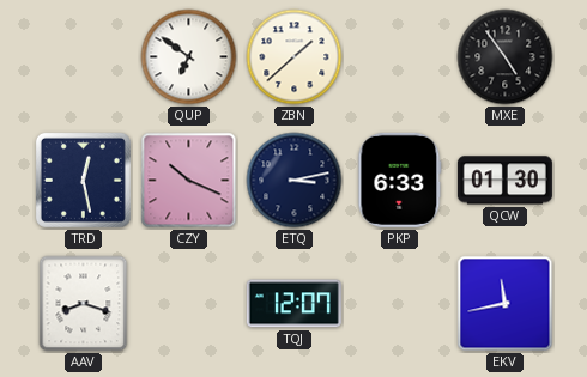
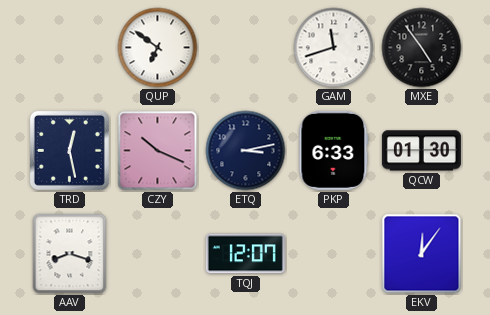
ZBN: 1:38 -> none (295, 57)
GAM: none -> 11:42 (334, 48)
EKV: 11:43 -> 12:06 (422, 254)
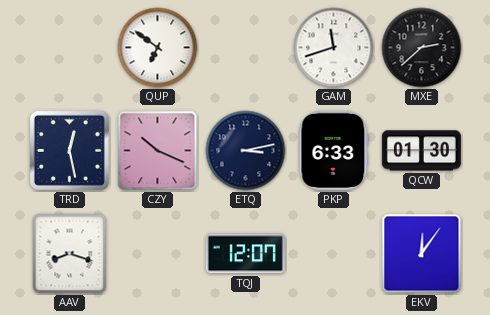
MXE: 4:54 -> 2:38 (422, 48)
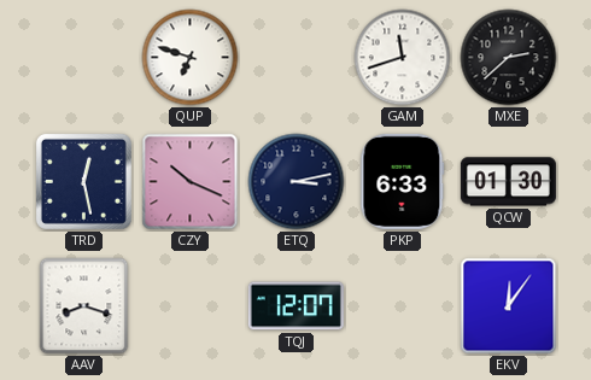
QUP: 6:51 -> 6:48 (191, 58)
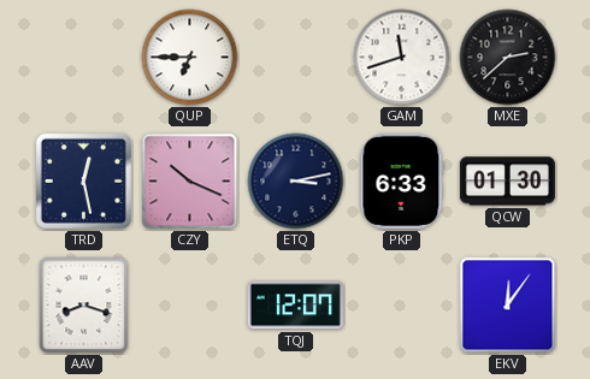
QUP: 6:48 -> 6:45 (190, 58)
